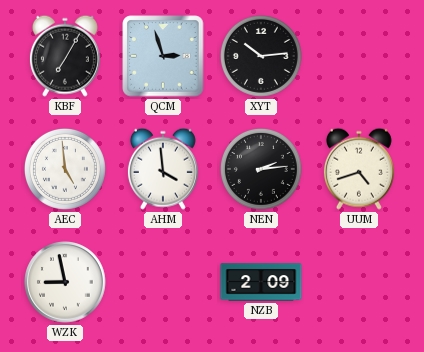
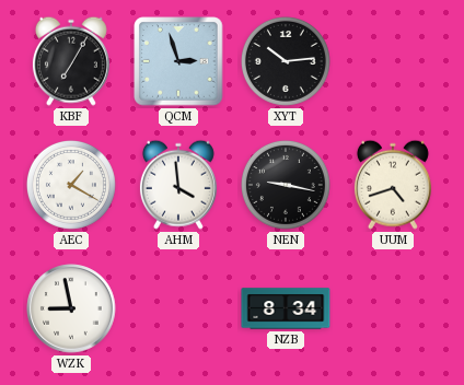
AEC: 4:59 -> 1:20 (71, 185)
NEN: 2:14 -> 9:17 (286, 185)
NZB: 2:09 -> 8:34 (286, 308)
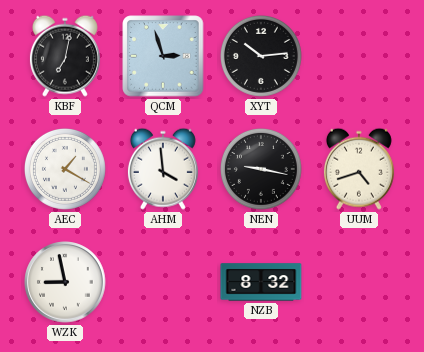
KBF: 7:05 -> 7:02 (65, 56)
NZB: 8:34 -> 8:32 (261, 282)
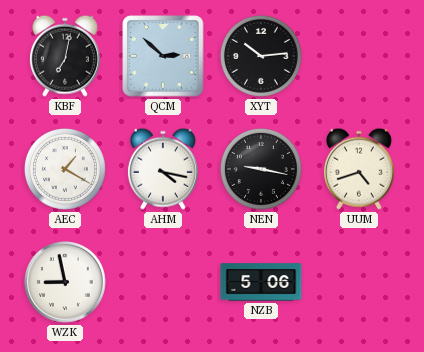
QCM: 2:57 -> 2:52 (163, 56)
AHM: 3:59 -> 4:17 (163, 169)
NZB: 8:32 -> 5:06 (261, 282)
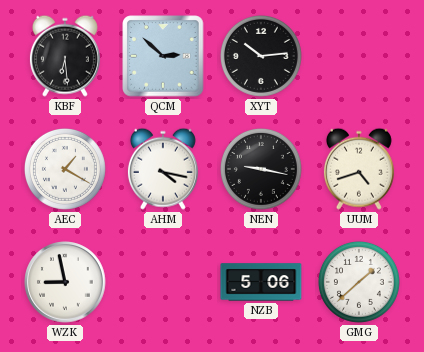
KBF: 7:02 -> 6:29 (65, 56)
GMG: none -> 1:38 (359, 282)
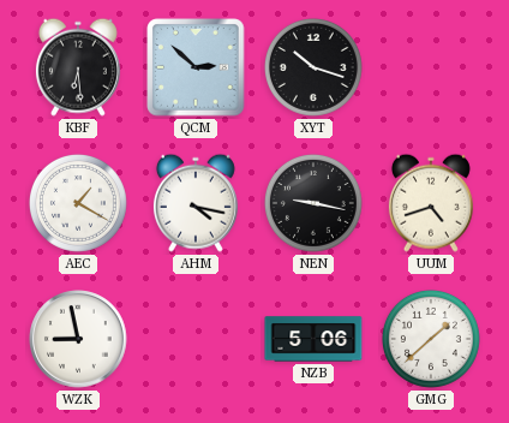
XYT: 10:14 -> 10:18 (313, 67)
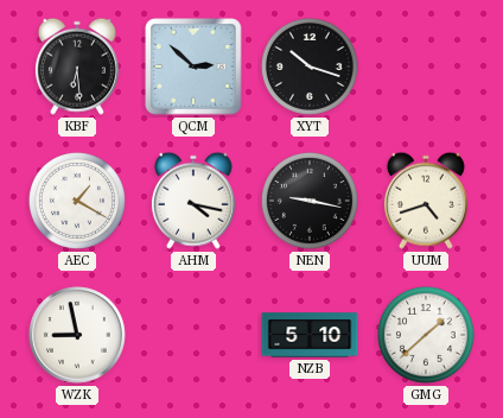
NZB: 5:06 -> 5:10 (310, 335)
